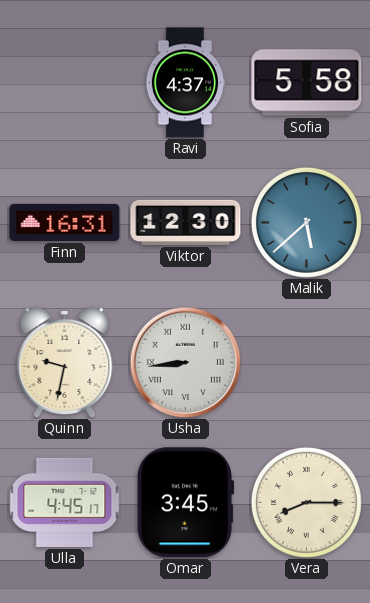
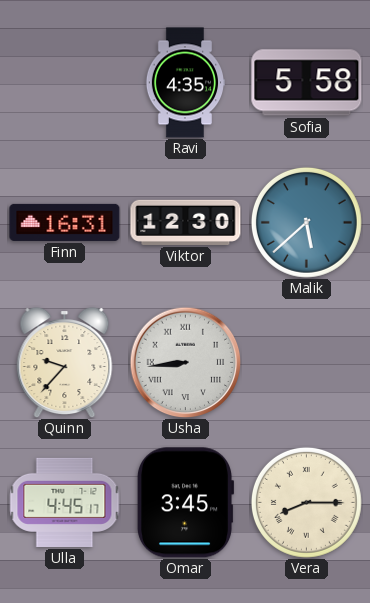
Ravi: 4:37 -> 4:35 (184, 83)
Quinn: 9:32 -> 9:37 (65, 362)
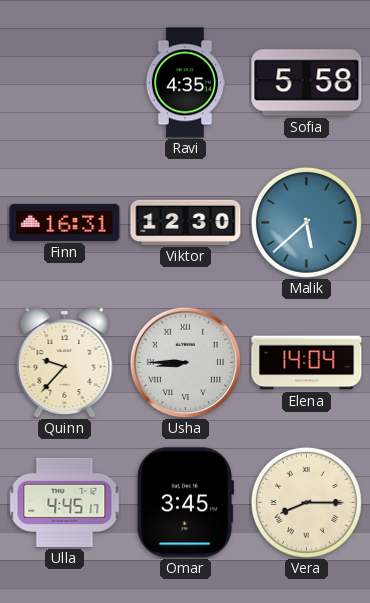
Usha: 8:44 -> 8:45 (185, 362)
Elena: none -> 14:04 (307, 363)
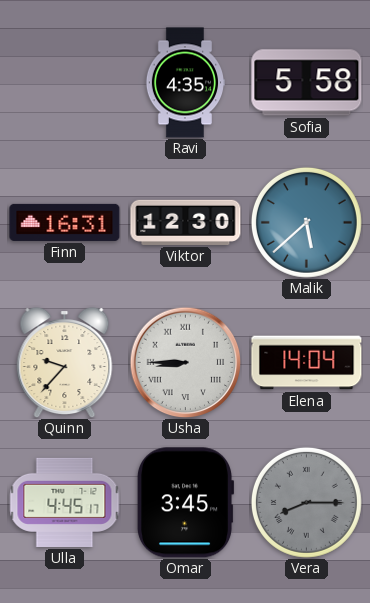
Vera dial: cream -> grey (306, 502)
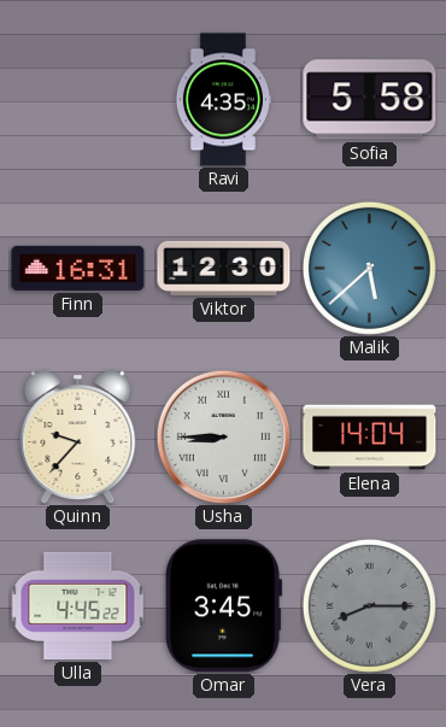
Ulla: 4:45:17 -> 4:45:22 (78, 605)
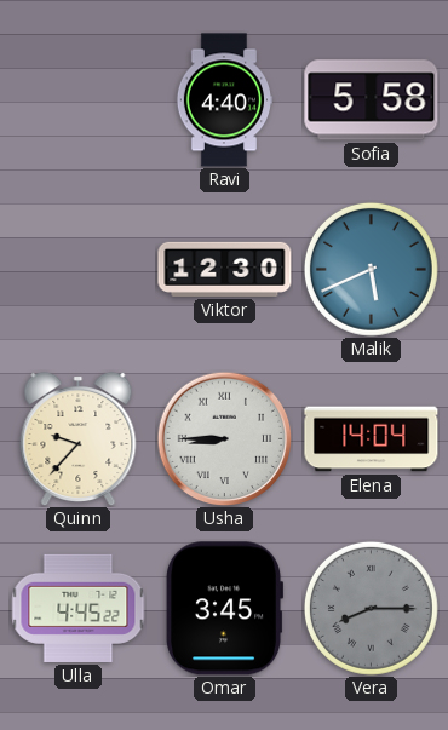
Ravi: 4:35 -> 4:40 (223, 100)
Finn: 16:31 -> none (78, 268)
Malik: 5:38 -> 5:41 (371, 269)
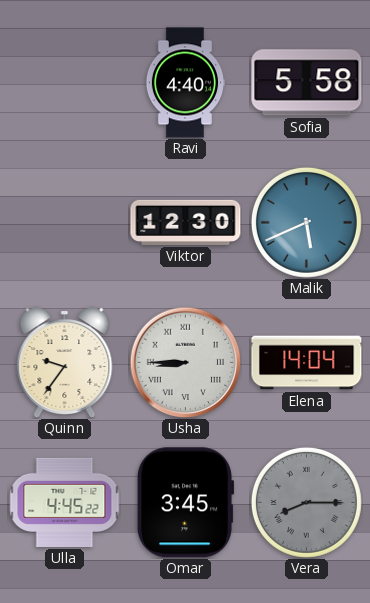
Quinn: 9:37 -> 9:36 (65, 362)
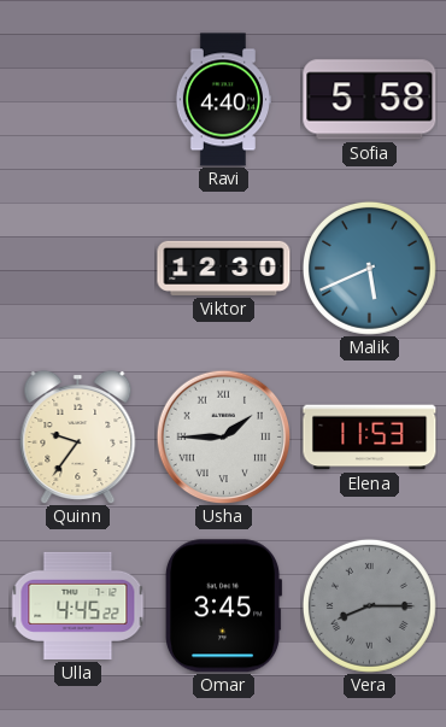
Usha: 8:45 -> 1:45 (223, 436)
Elena: 14:04 -> 11:53 (370, 438)
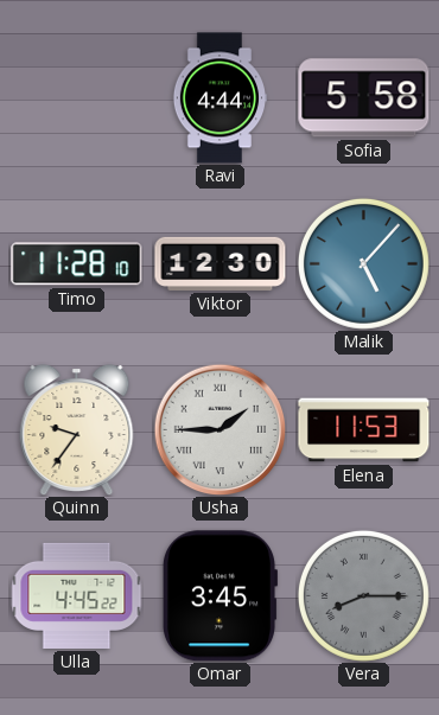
Ravi: 4:40 -> 4:44 (218, 98)
Timo: none -> 11:28 (77, 264)
Malik: 5:41 -> 5:07 (363, 263)
